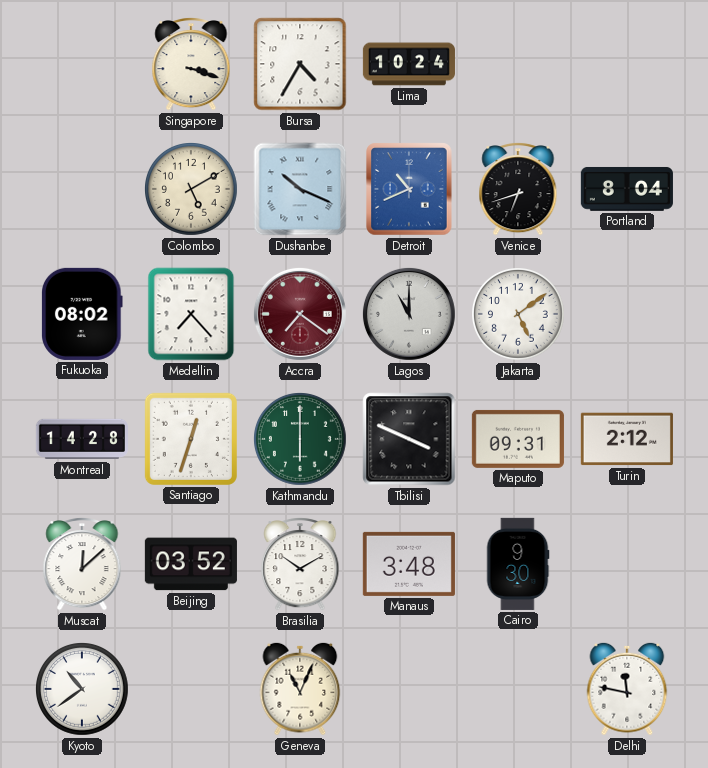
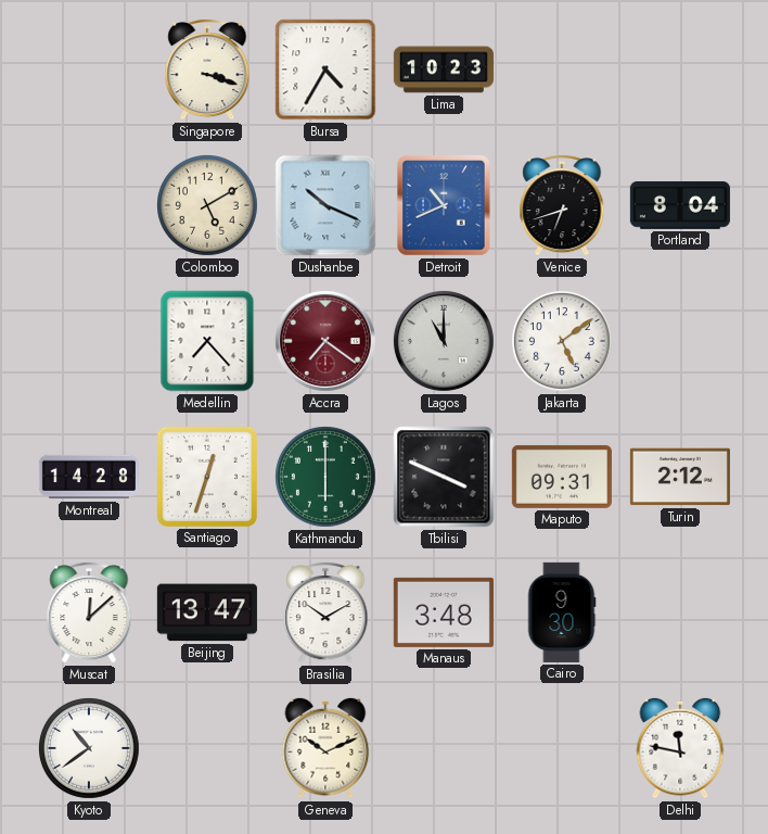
Lima: 10:24 -> 10:23 (444, 69)
Fukuoka: 08:02 -> none (83, 314)
Beijing: 03:52 -> 13:47 (207, 612)
Geneva: 11:04 -> 10:11 (325, 748)
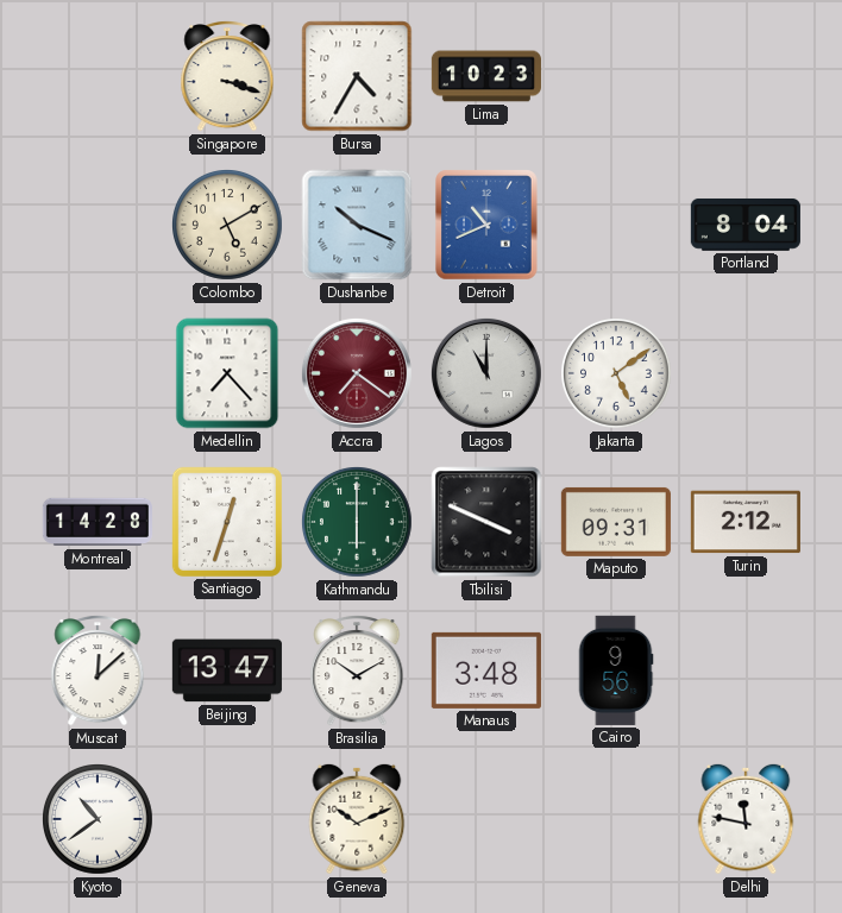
Venice: 6:42 -> none (562, 205)
Cairo: 9:30 -> 9:56 (616, 670)
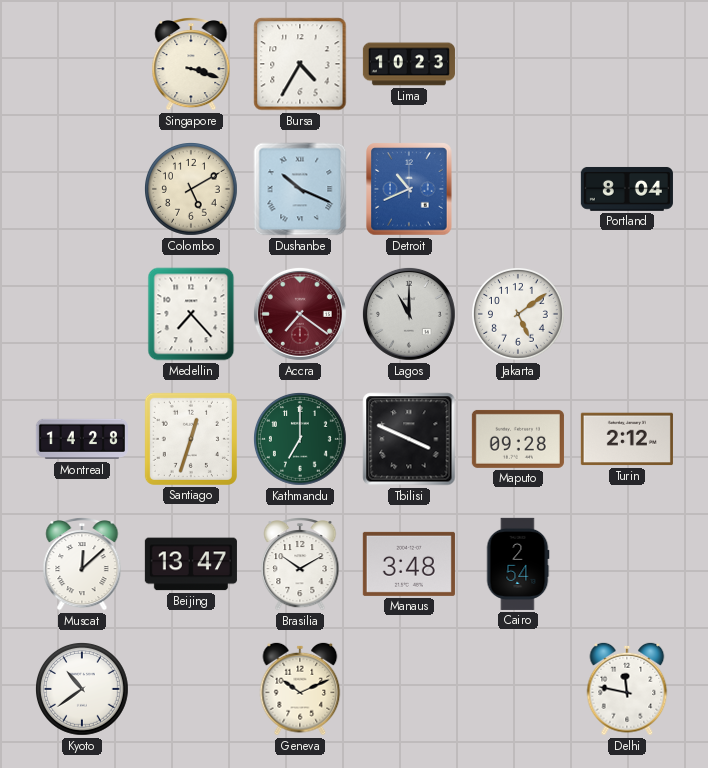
Kathmandu: 6:00 -> 7:00 (301, 440)
Maputo: 09:31 -> 09:28 (518, 439)
Cairo: 9:56 -> 2:54 (518, 564)
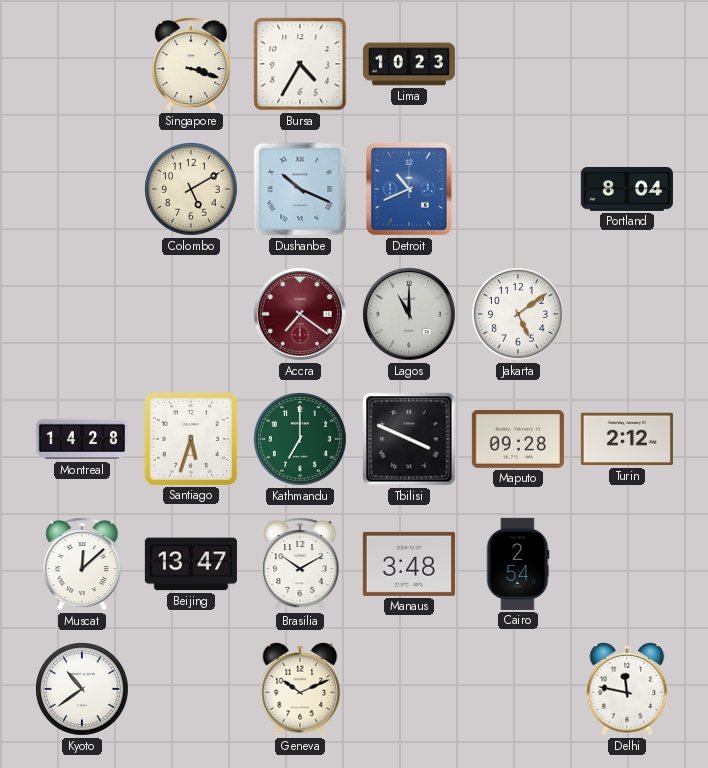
Medellin: 7:23 -> none (191, 314)
Santiago: 12:33 -> 5:33 (191, 439)
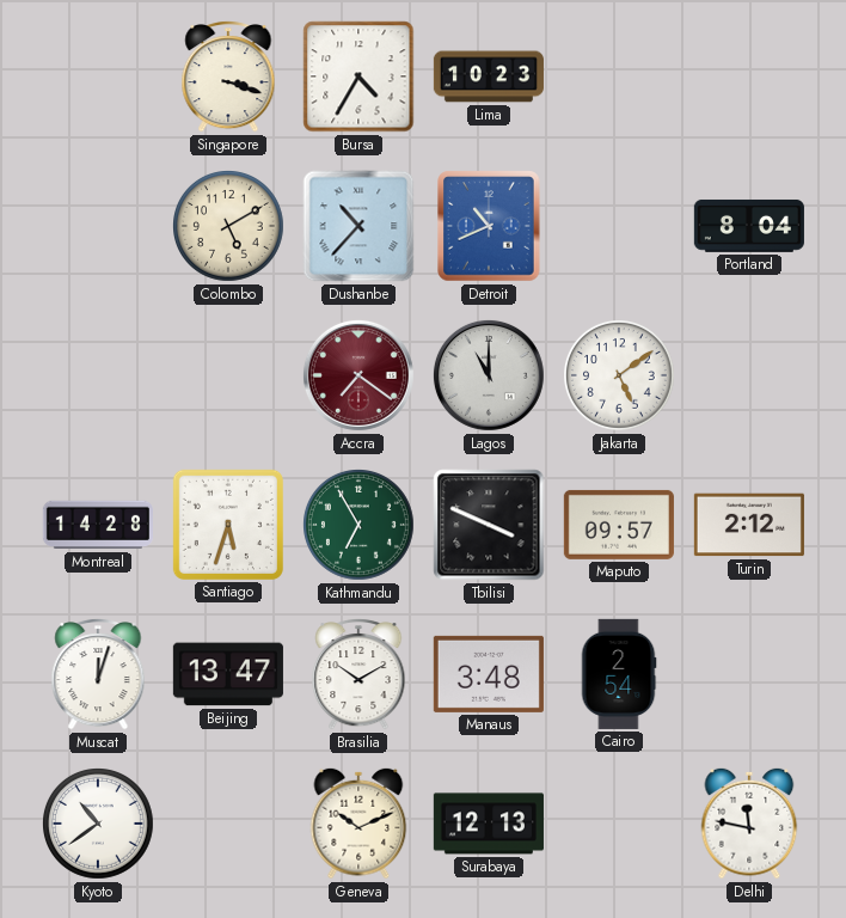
Dushanbe: 10:19 -> 10:37 (358, 226)
Kathmandu: 7:00 -> 6:55 (360, 526)
Maputo: 09:28 -> 09:57 (619, 525)
Muscat: 12:08 -> 12:03 (98, 674)
Surabaya: none -> 12:13 (489, 824)
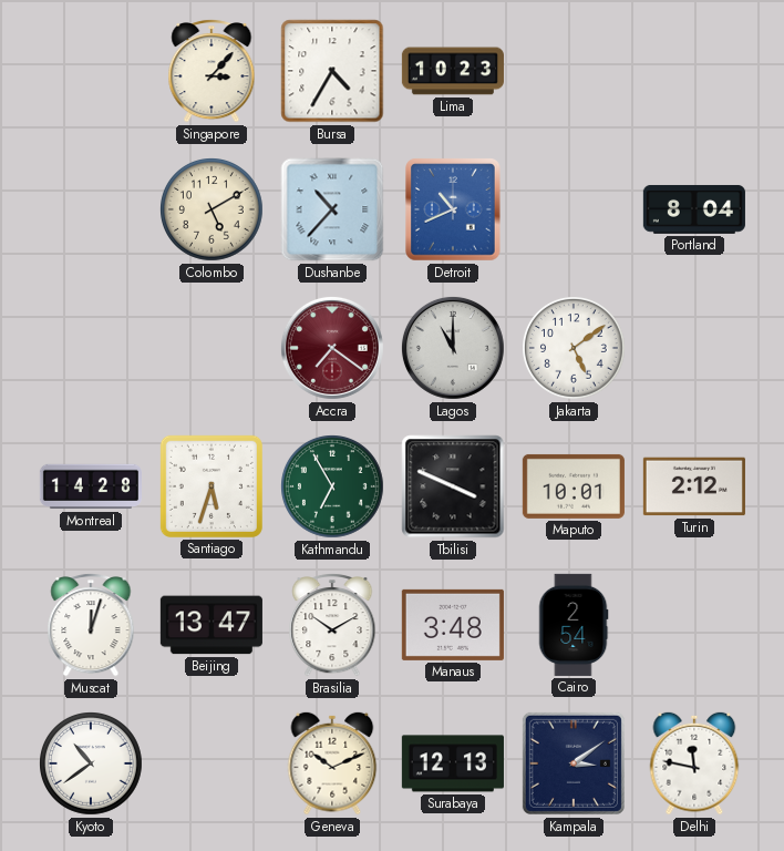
Singapore: 3:18 -> 3:07 (212, 71)
Maputo: 09:57 -> 10:01 (574, 486)
Kampala: none -> 3:09 (574, 763)
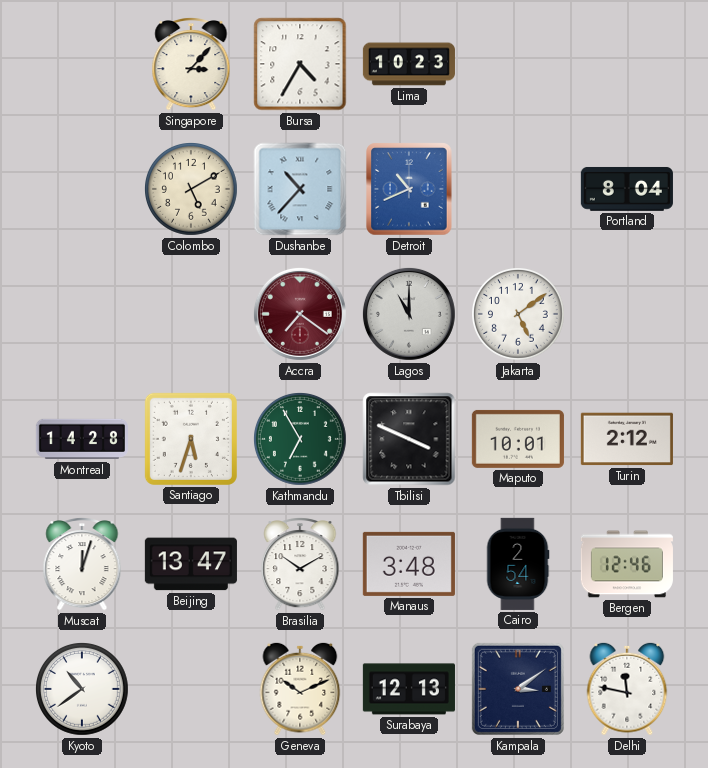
Bergen: none -> 12:46 (627, 564)
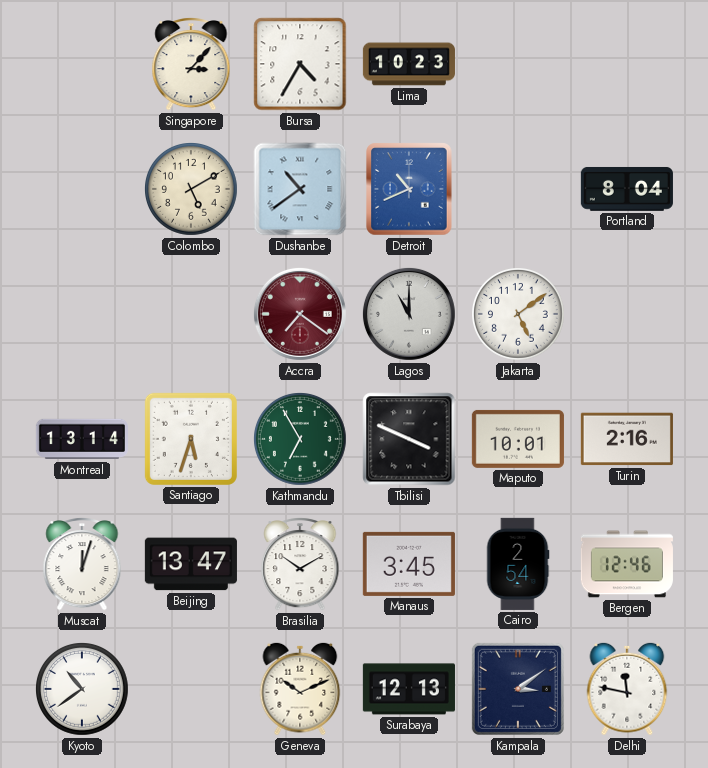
Dushanbe: 10:37 -> 10:39 (300, 189)
Montreal: 14:28 -> 13:14 (82, 439)
Turin: 2:12 -> 2:16 (627, 439)
Manaus: 3:48 -> 3:45 (409, 564)
